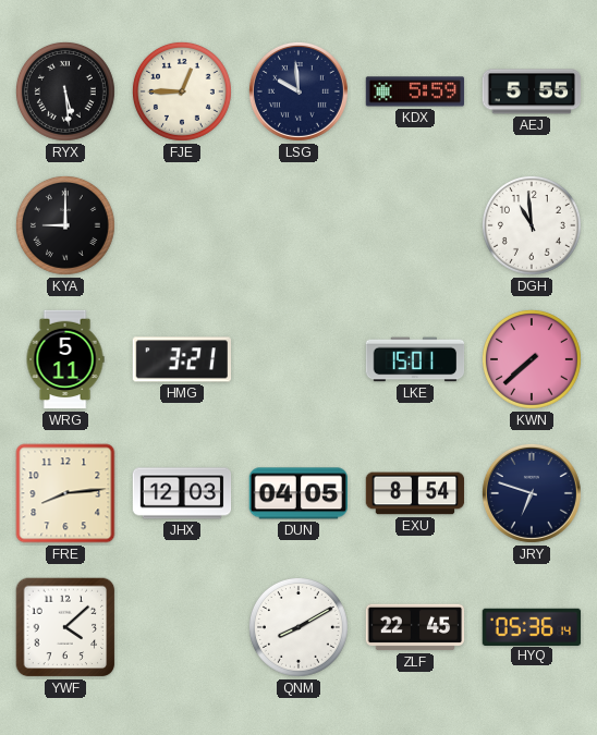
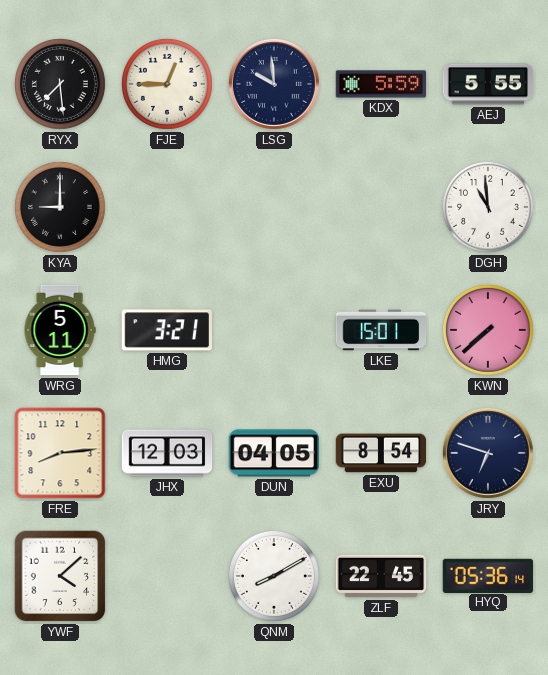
RYX: 5:29 -> 7:29 (60, 84)
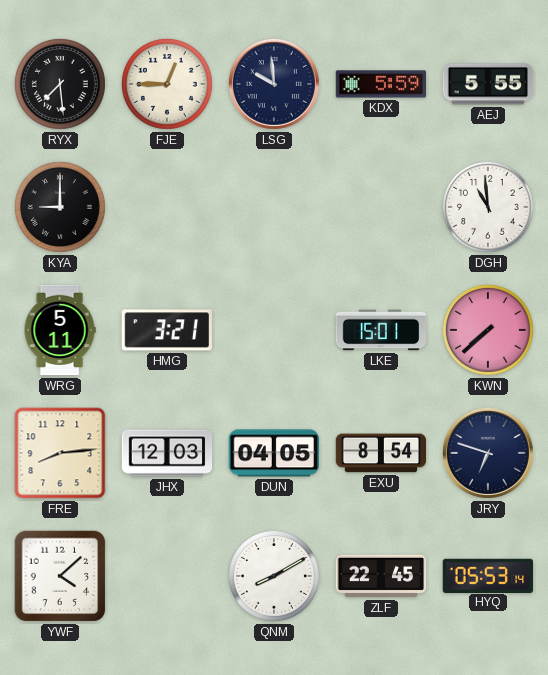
HYQ: 05:36 -> 05:53 (488, 575)
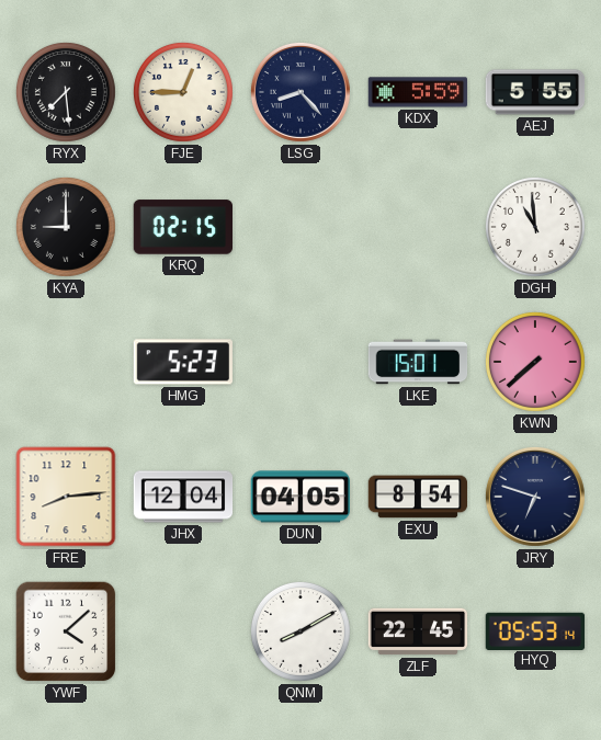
LSG: 9:59 -> 8:23 (300, 92)
KRQ: none -> 02:15 (183, 227)
WRG: 5:11 -> none (60, 330)
HMG: 3:21 -> 5:23 (182, 362)
JHX: 12:03 -> 12:04 (183, 497)
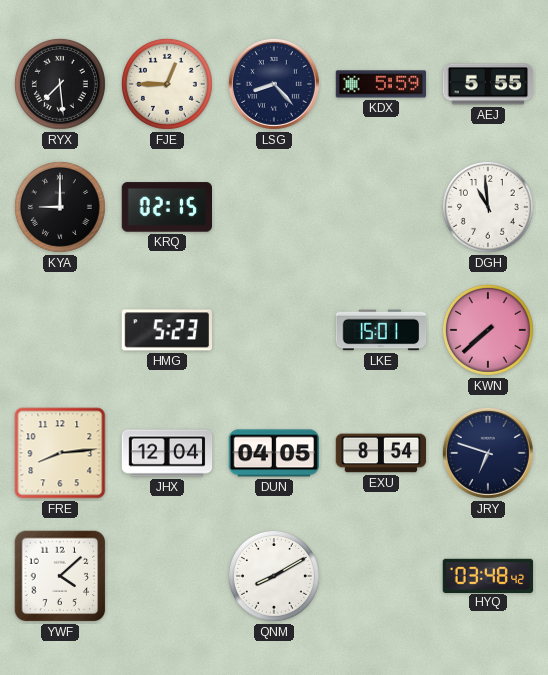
ZLF: 22:45 -> none (418, 631)
HYQ: 05:53 -> 03:48 (488, 575)
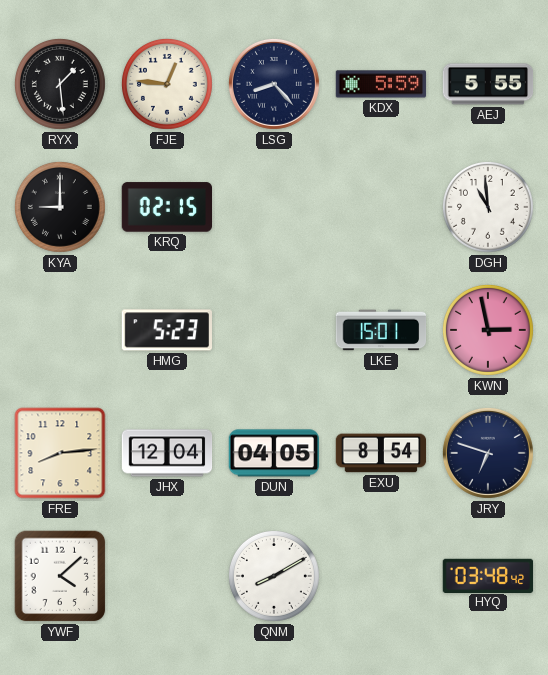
RYX: 7:29 -> 1:29 (60, 84)
FJE: 12:45 -> 12:46 (167, 84)
KWN: 7:38 -> 2:58 (488, 330)
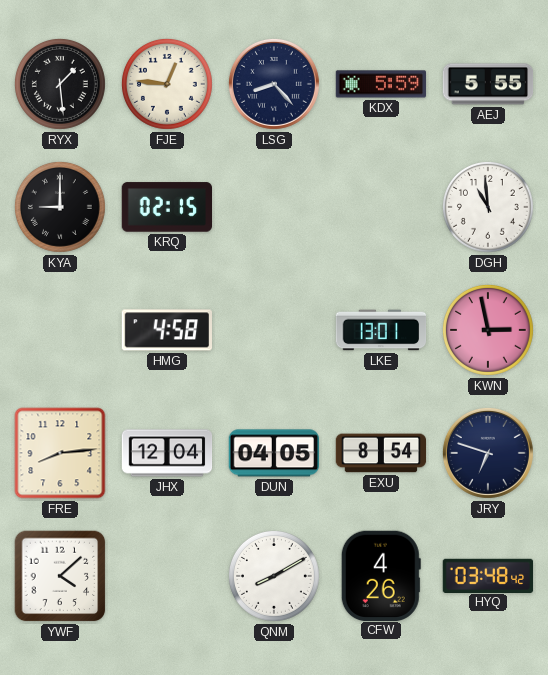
HMG: 5:23 -> 4:58 (166, 330)
LKE: 15:01 -> 13:01 (381, 330)
CFW: none -> 4:26 (381, 575)
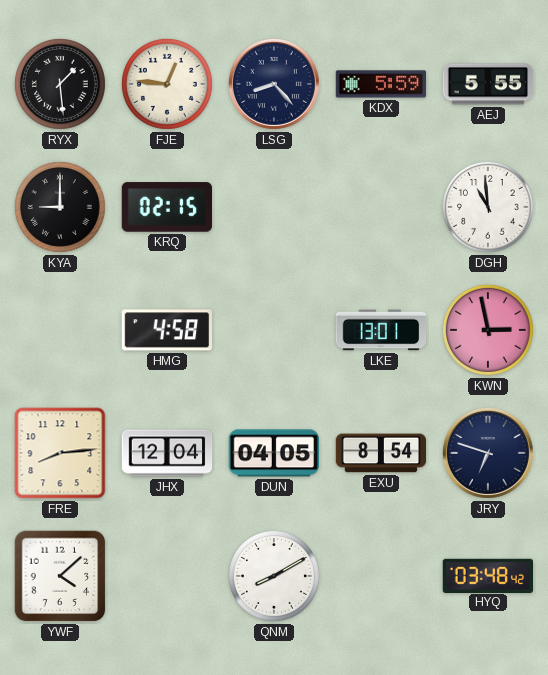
CFW: 4:26 -> none (381, 575)
